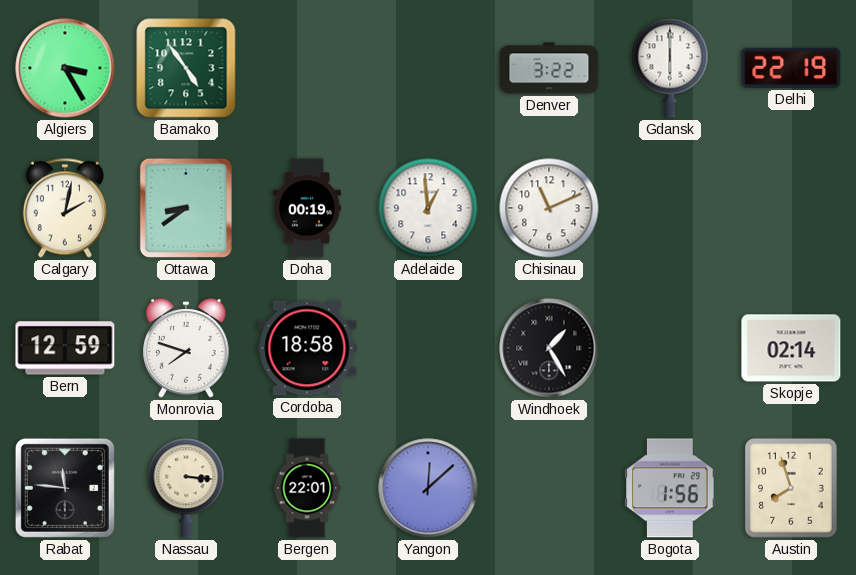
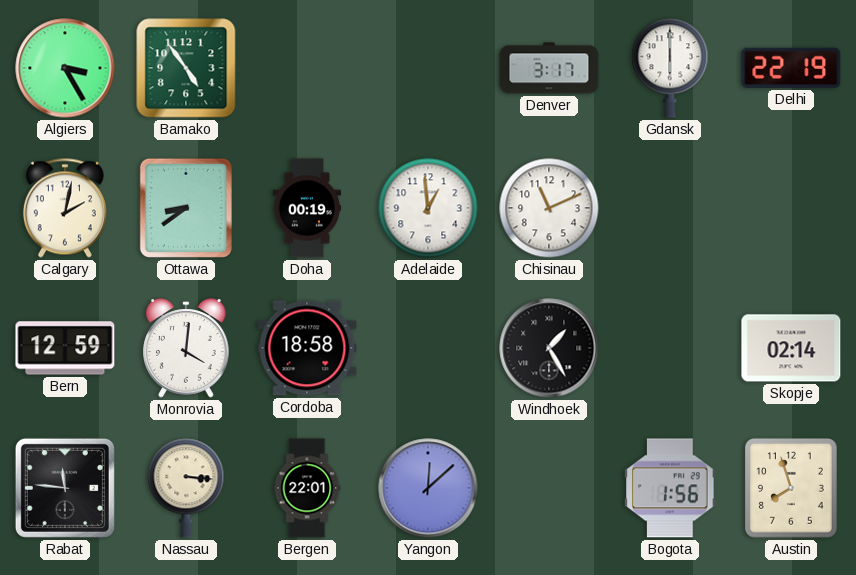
Denver: 3:22 -> 3:17 (549, 68)
Monrovia: 7:48 -> 4:01 (186, 348)
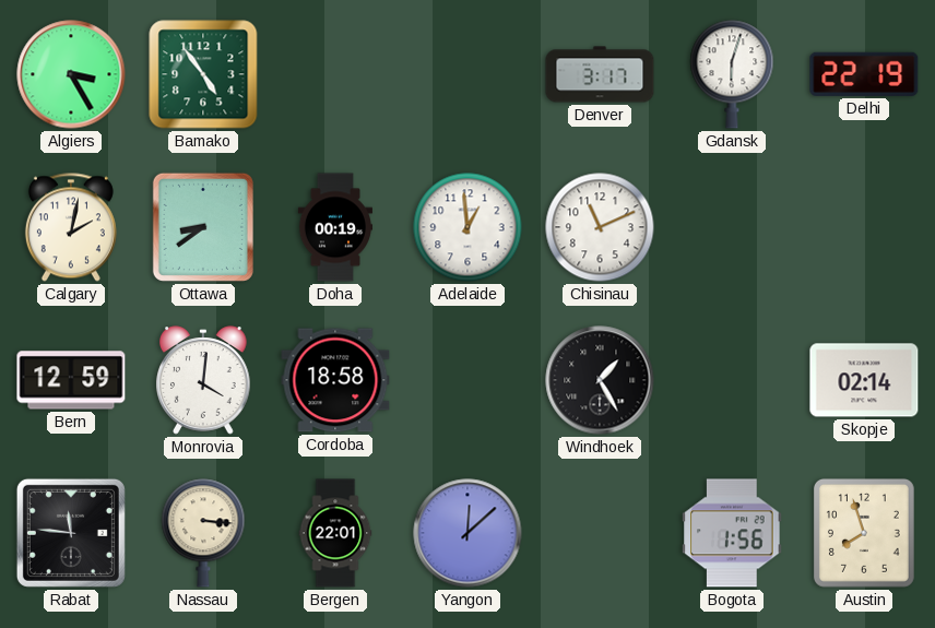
Gdansk: 6:00 -> 6:03 (732, 74)
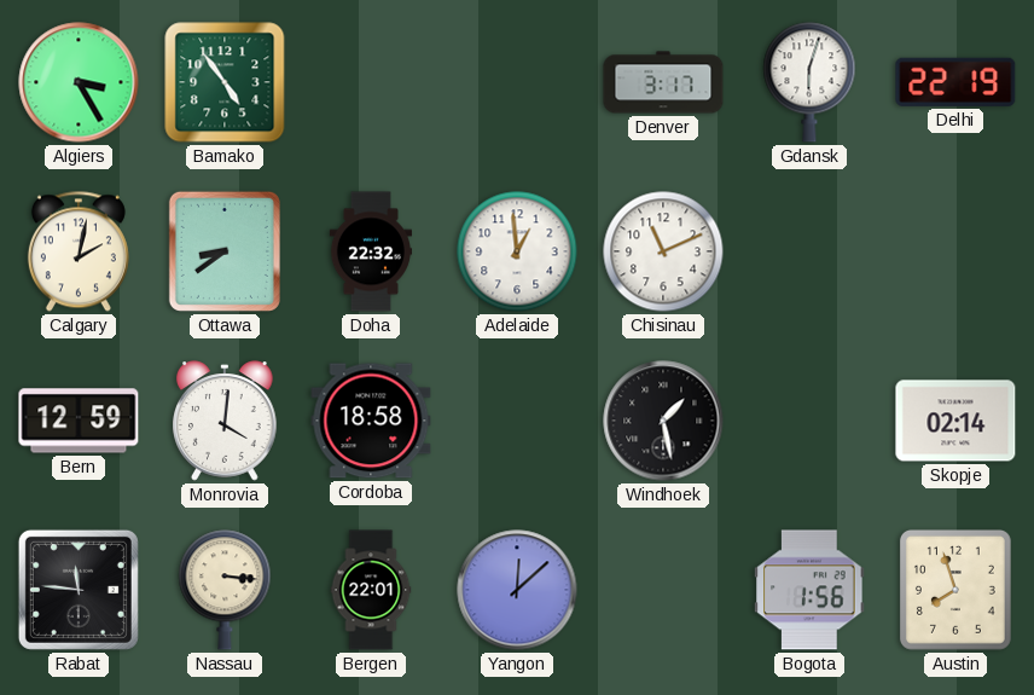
Doha: 00:19 -> 22:32 (370, 251)
Windhoek: 1:25 -> 1:28 (663, 421)
